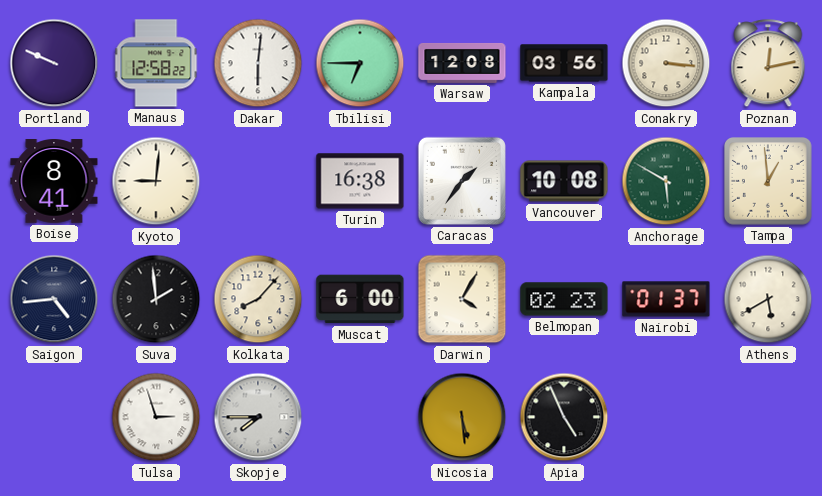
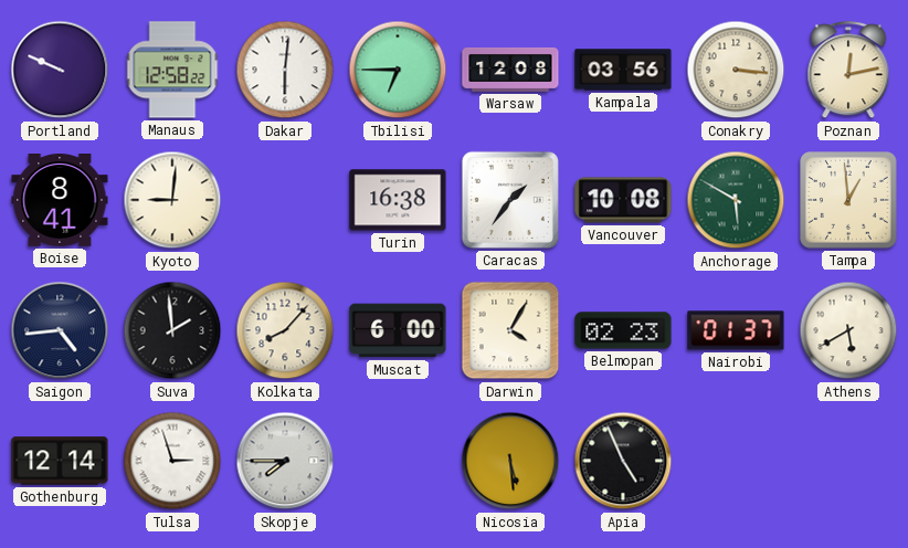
Gothenburg: none -> 12:14 (60, 461)
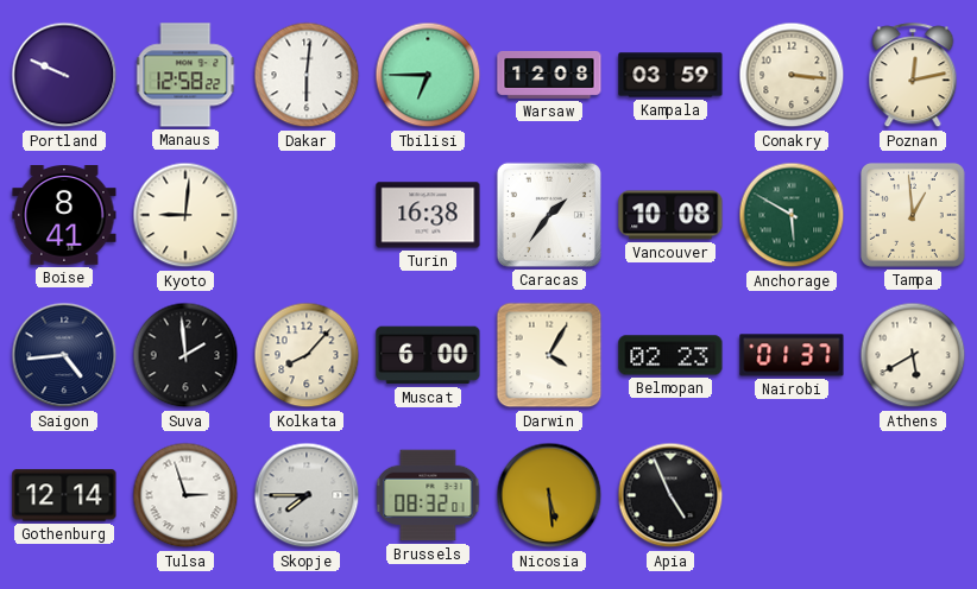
Kampala: 03:56 -> 03:59 (670, 75)
Brussels: none -> 08:32 (428, 495)
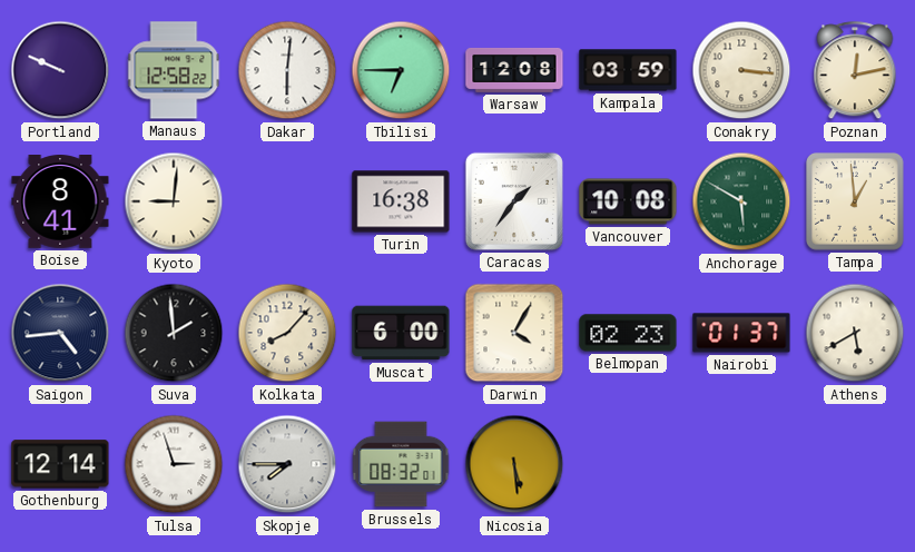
Apia: 4:56 -> none (670, 495)
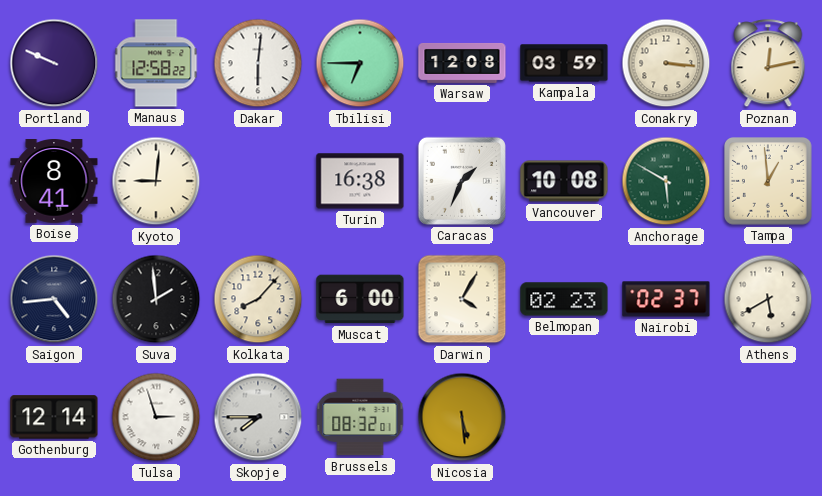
Caracas: 1:36 -> 1:34 (462, 181)
Nairobi: 01:37 -> 02:37 (666, 299)
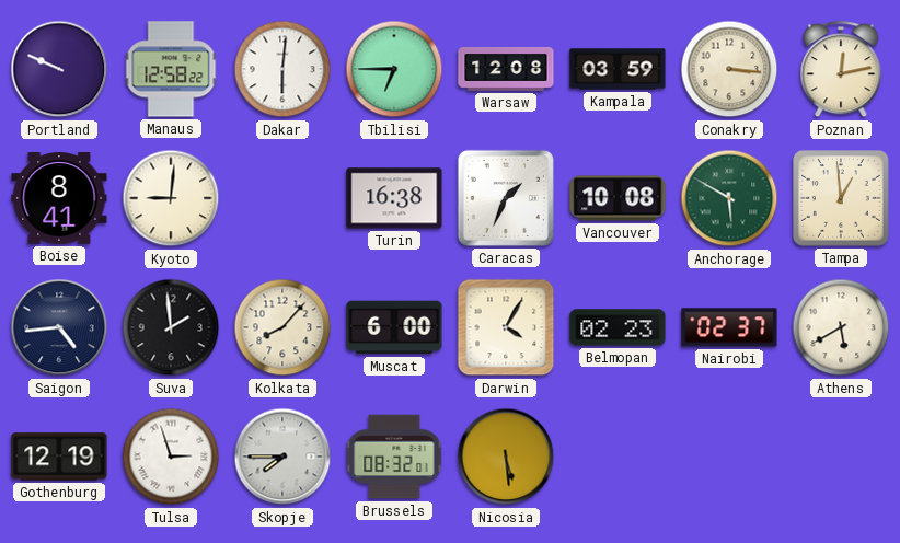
Gothenburg: 12:14 -> 12:19 (59, 457)
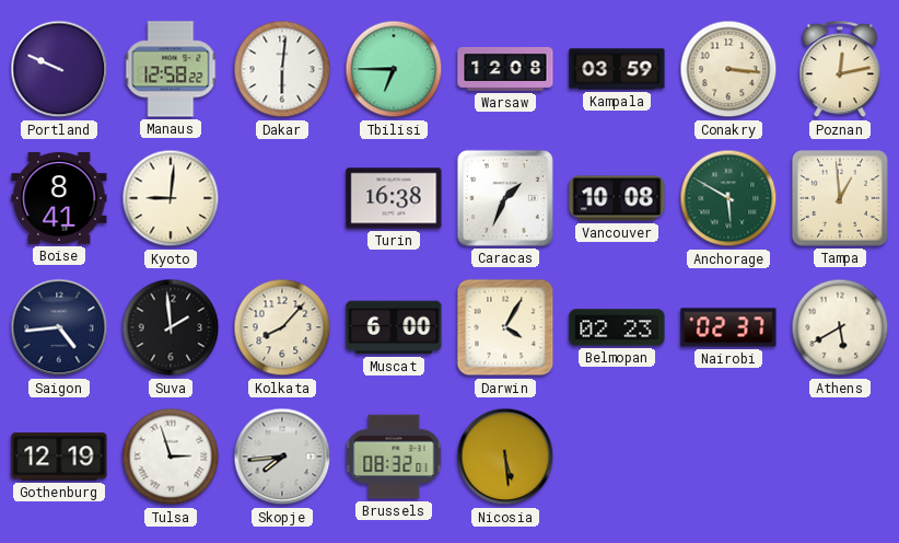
Skopje: 7:45 -> 7:44 (282, 457)
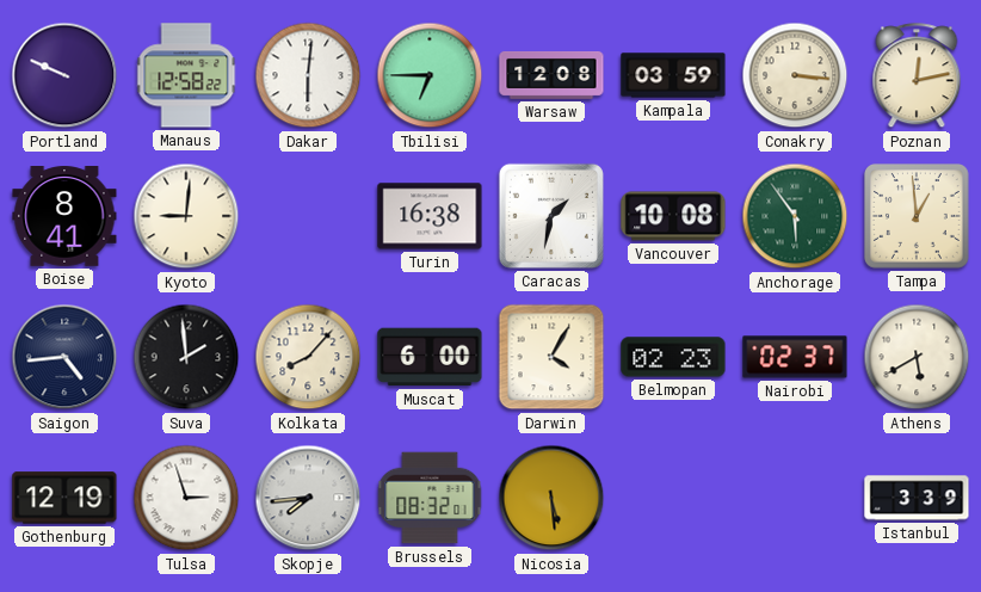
Caracas: 1:34 -> 1:32 (551, 216)
Anchorage: 5:50 -> 5:54 (795, 216)
Istanbul: none -> 3:39 (917, 498)
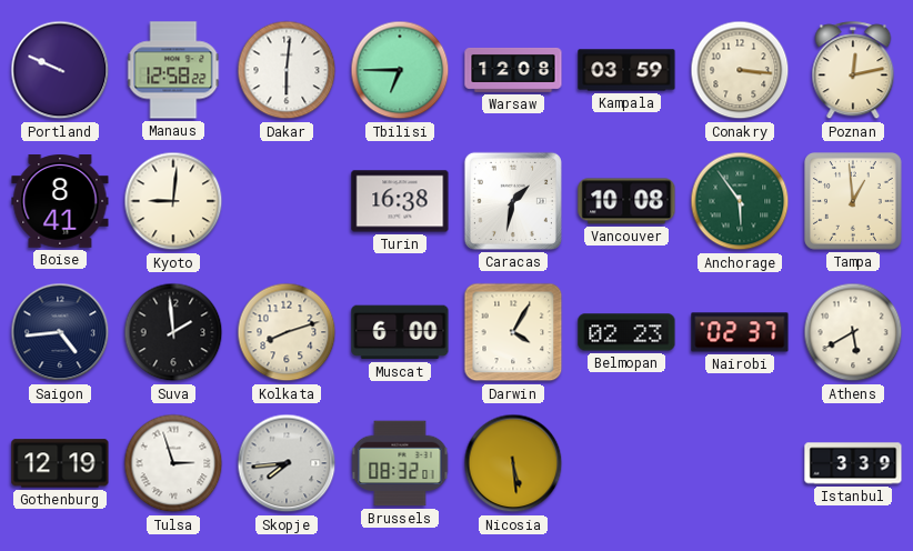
Kolkata: 8:07 -> 8:12 (287, 332)
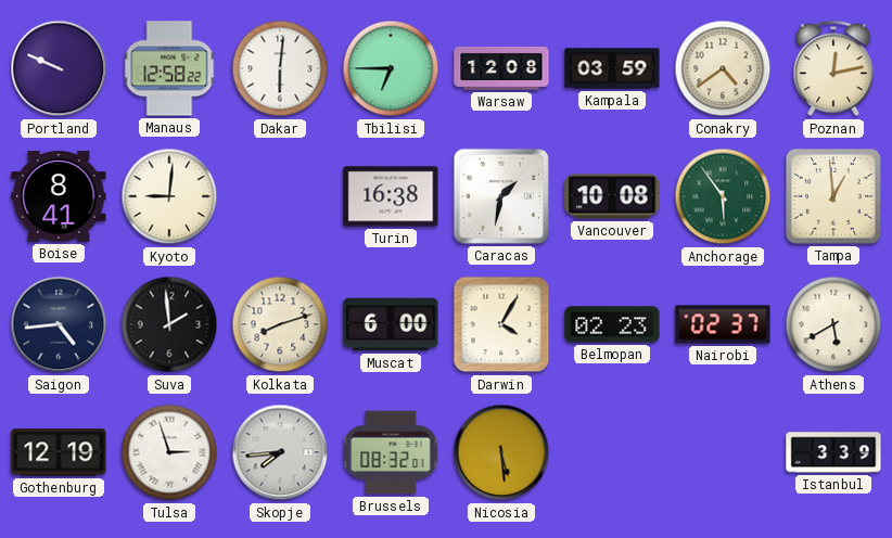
Conakry: 3:16 -> 4:39 (723, 68)
